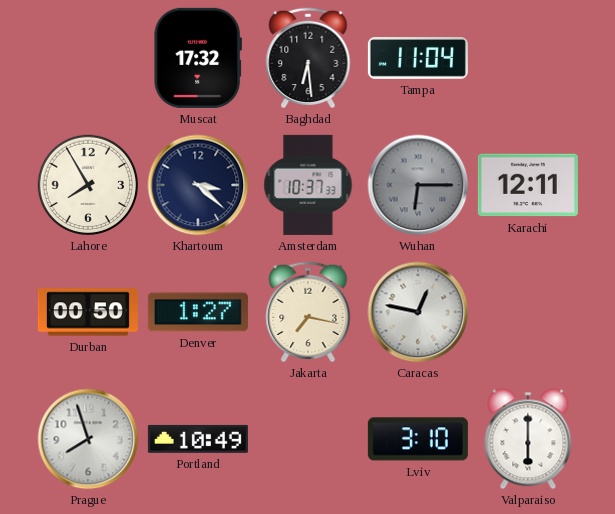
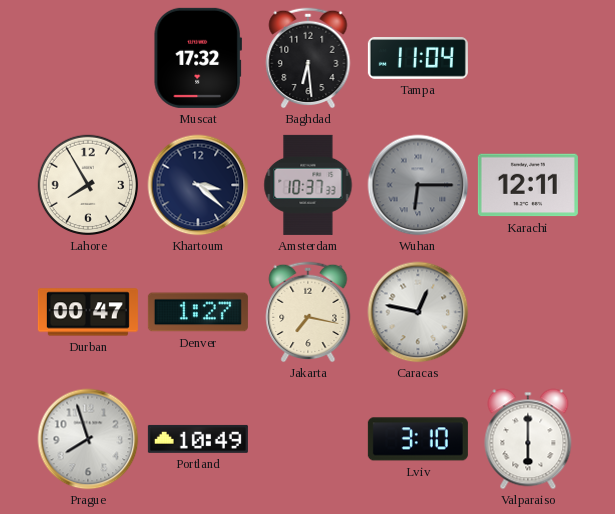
Durban: 00:50 -> 00:47 (88, 312)
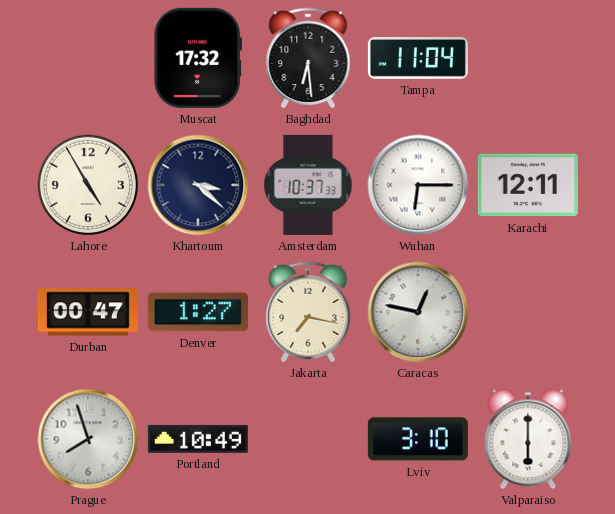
Lahore: 7:55 -> 4:55 (88, 185)
Wuhan dial: grey -> white (418, 185)
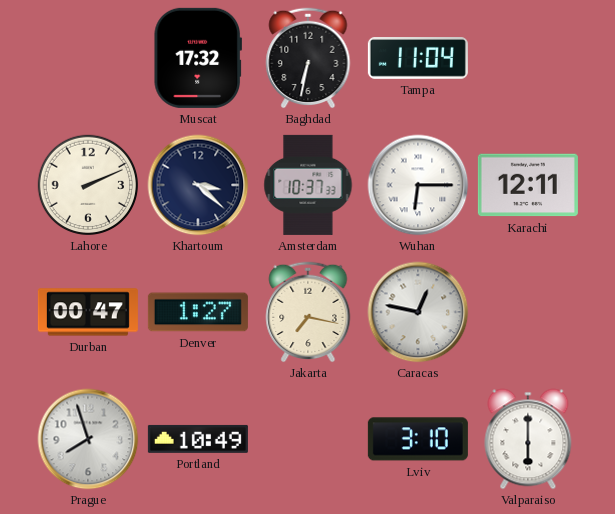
Baghdad: 6:29 -> 6:32 (308, 58)
Lahore: 4:55 -> 2:11 (88, 185)
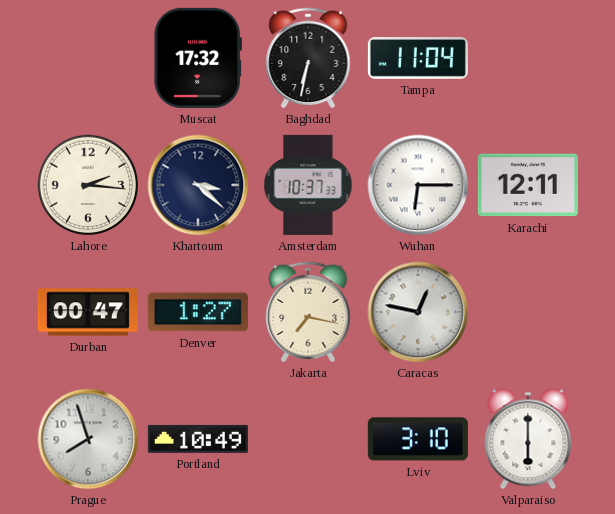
Lahore: 2:11 -> 2:16 (88, 185)
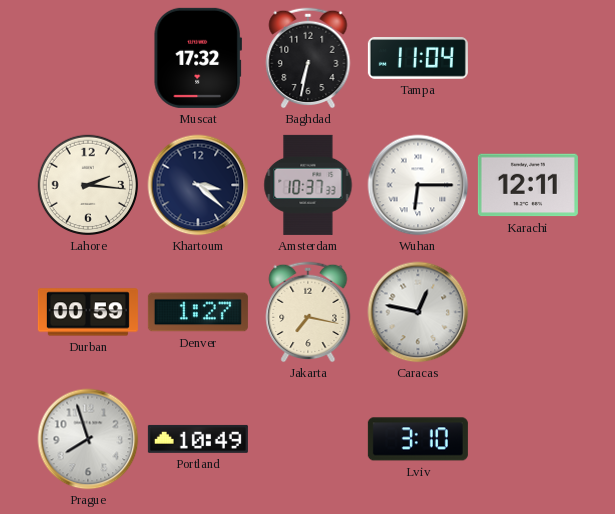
Durban: 00:47 -> 00:59 (88, 312)
Valparaiso: 6:00 -> none (528, 439)
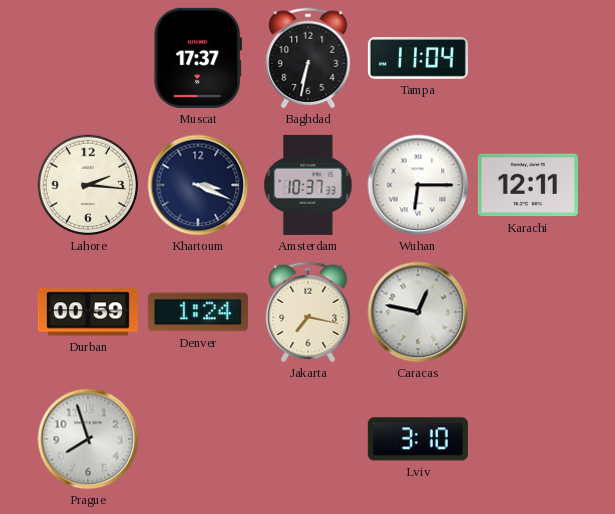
Muscat: 17:32 -> 17:37 (197, 58)
Khartoum: 3:22 -> 3:19 (198, 185)
Denver: 1:27 -> 1:24 (198, 312)
Portland: 10:49 -> none (198, 439)
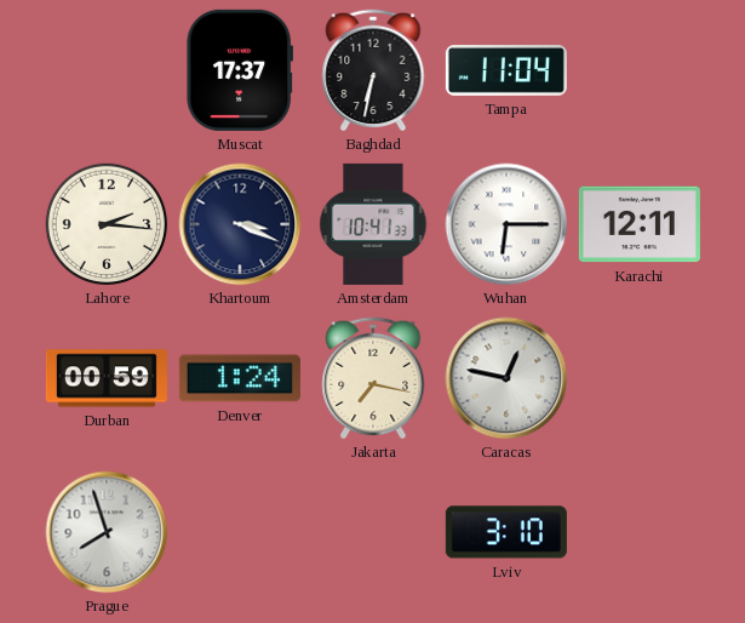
Amsterdam: 10:37 -> 10:41 (373, 224)
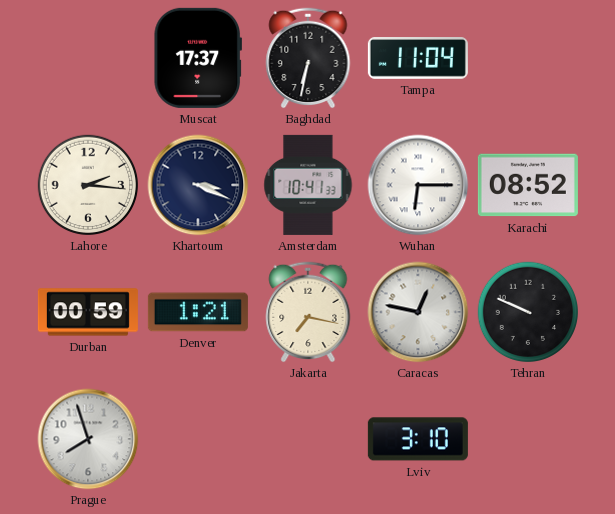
Karachi: 12:11 -> 08:52 (528, 185)
Denver: 1:24 -> 1:21 (198, 312)
Tehran: none -> 9:49 (528, 312)
